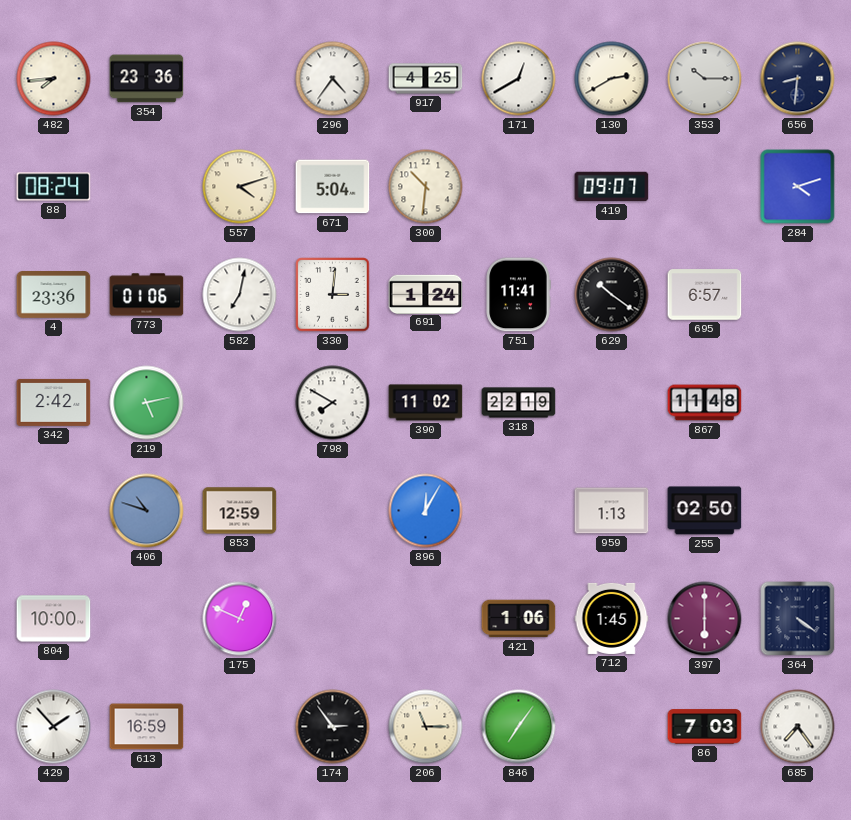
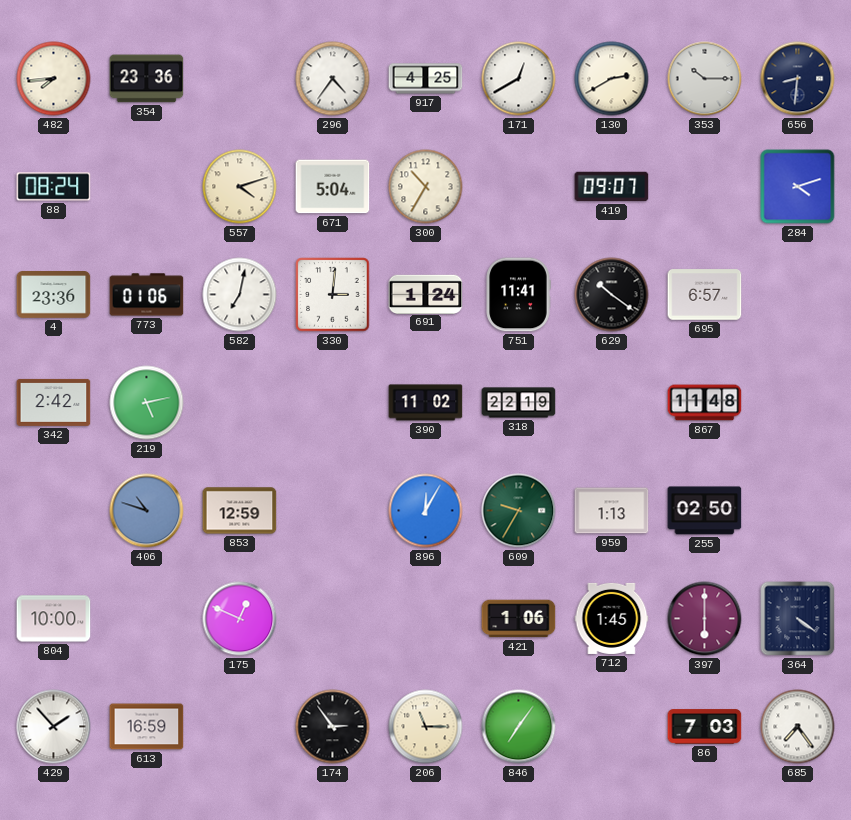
300: 10:31 -> 10:35 (426, 187)
798: 7:50 -> none (333, 403)
609: none -> 9:35 (519, 511)
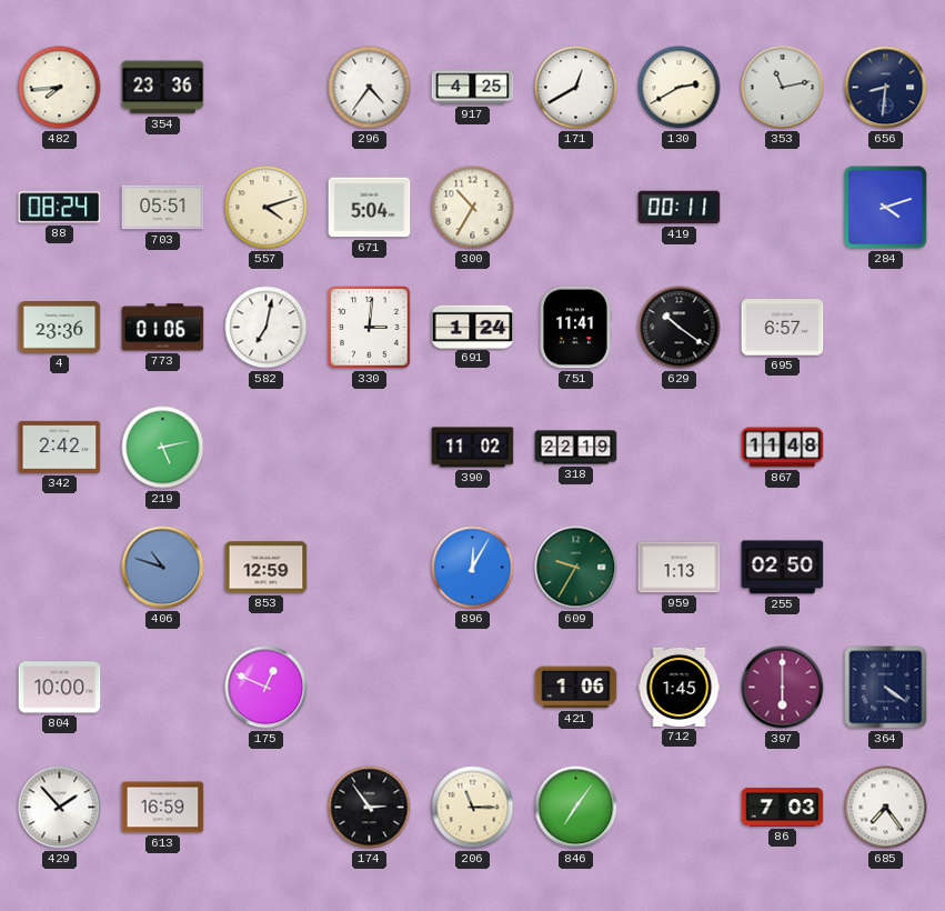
353: 10:15 -> 11:13 (783, 88)
703: none -> 05:51 (163, 208)
419: 09:07 -> 00:11 (680, 208)
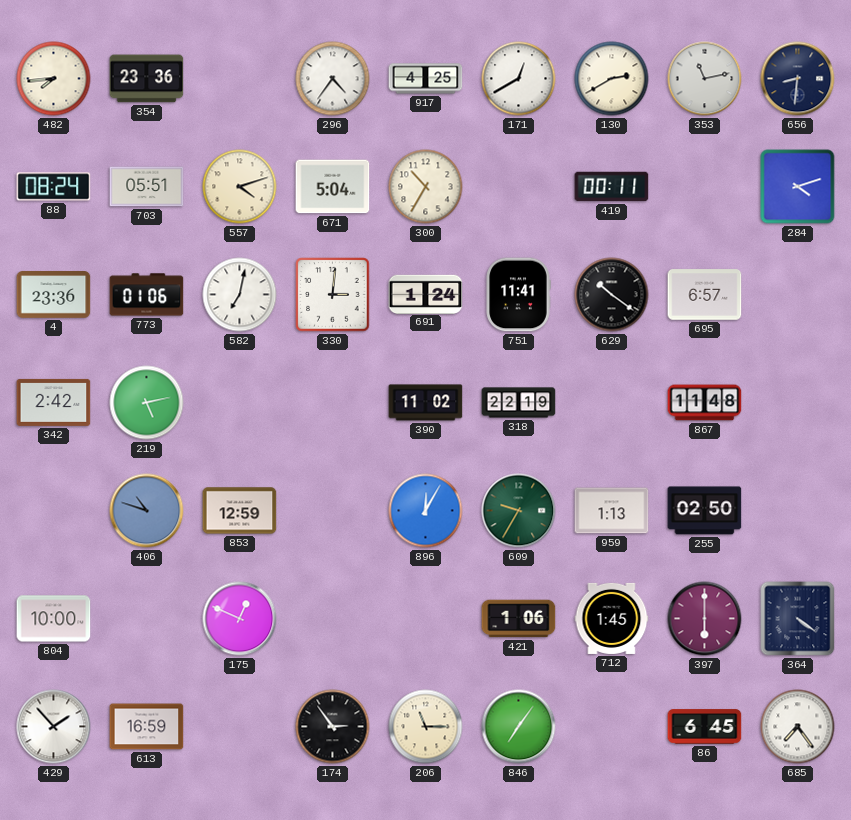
86: 7:03 -> 6:45 (705, 727)
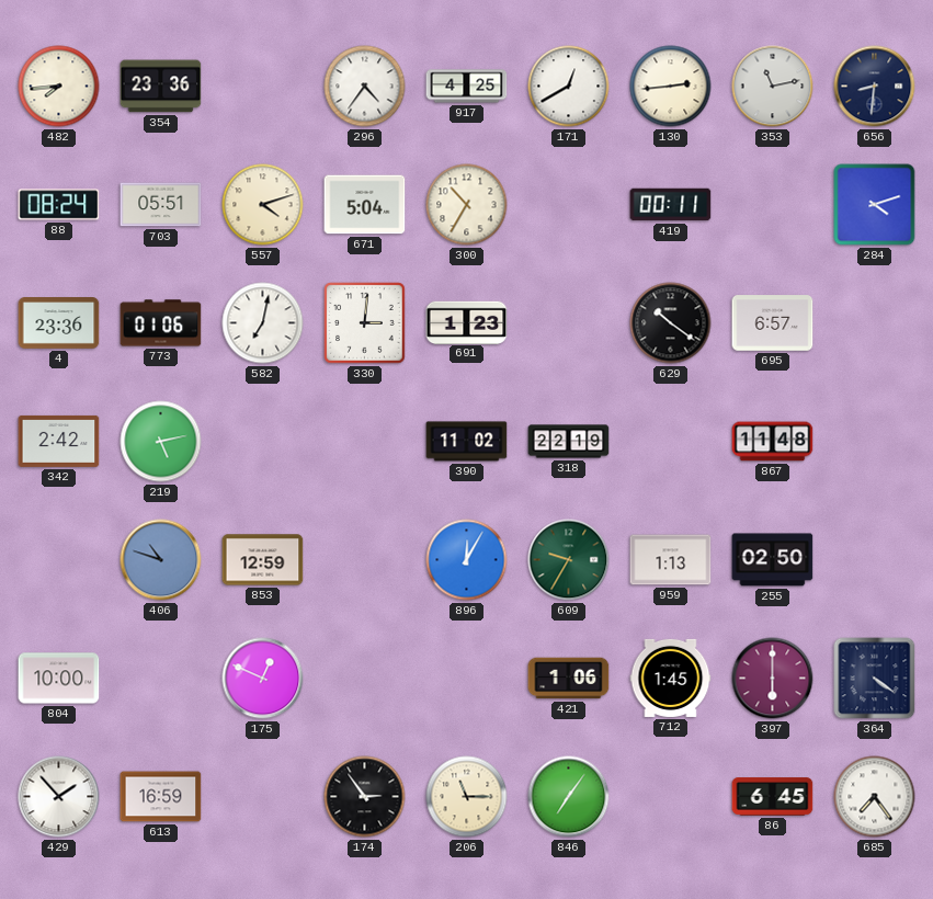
130: 2:40 -> 2:44 (671, 87)
691: 1:24 -> 1:23 (467, 322)
751: 11:41 -> none (518, 295)
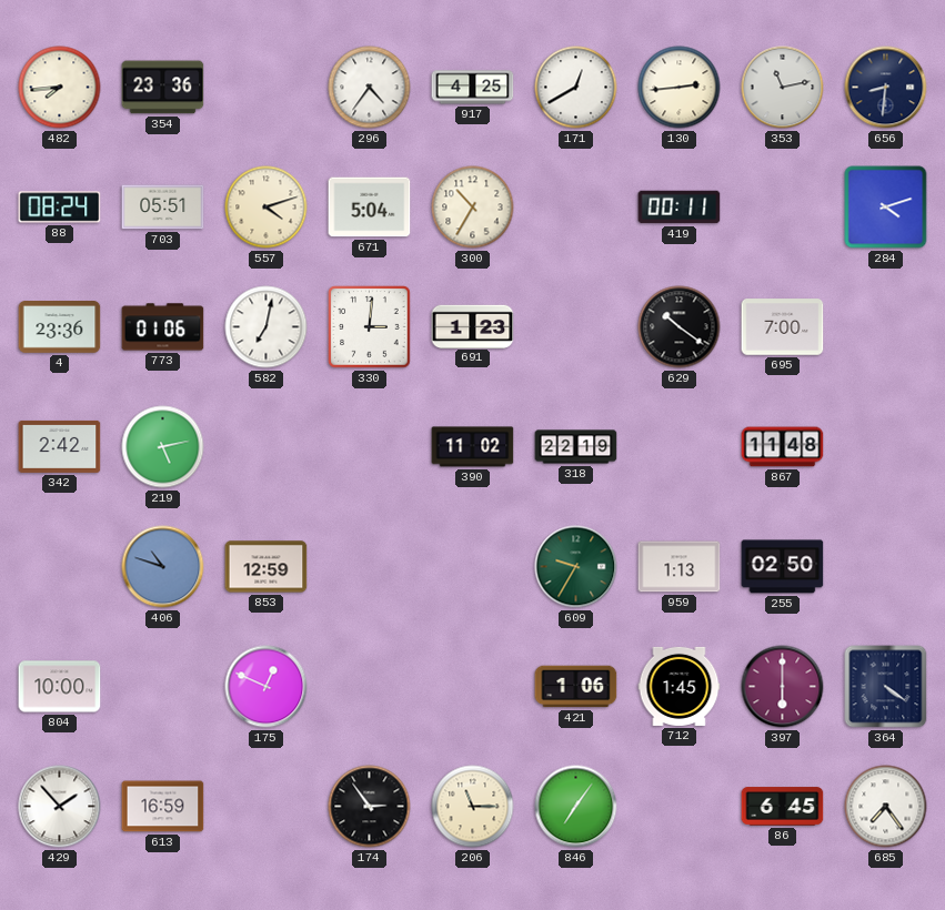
695: 6:57 -> 7:00 (783, 327)
896: 12:05 -> none (467, 560)
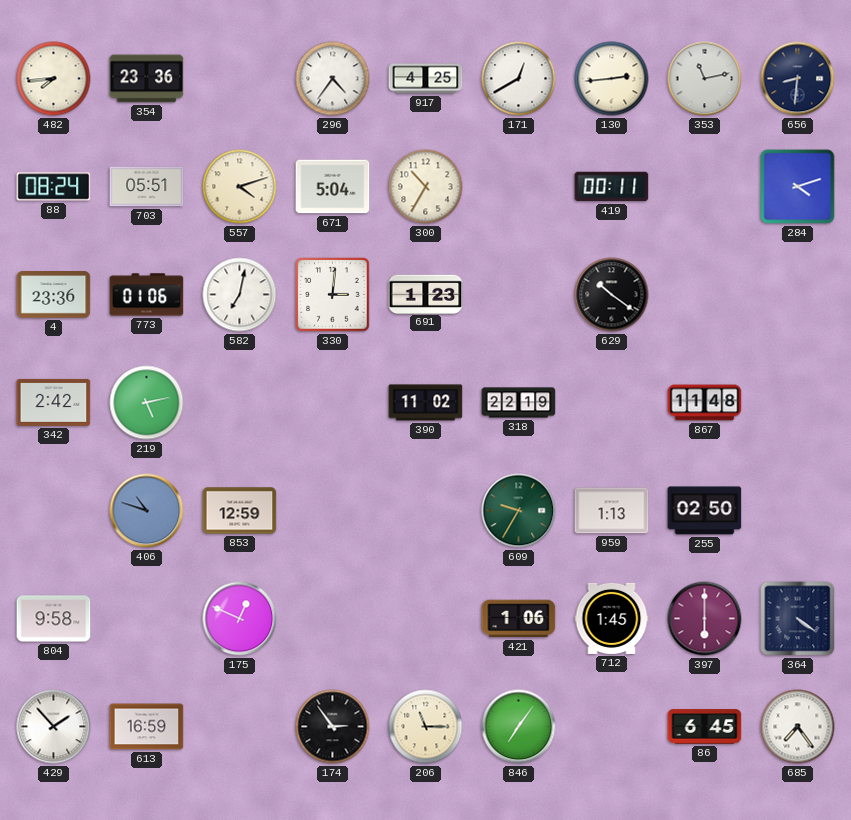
695: 7:00 -> none (783, 327)
804: 10:00 -> 9:58 (54, 619)
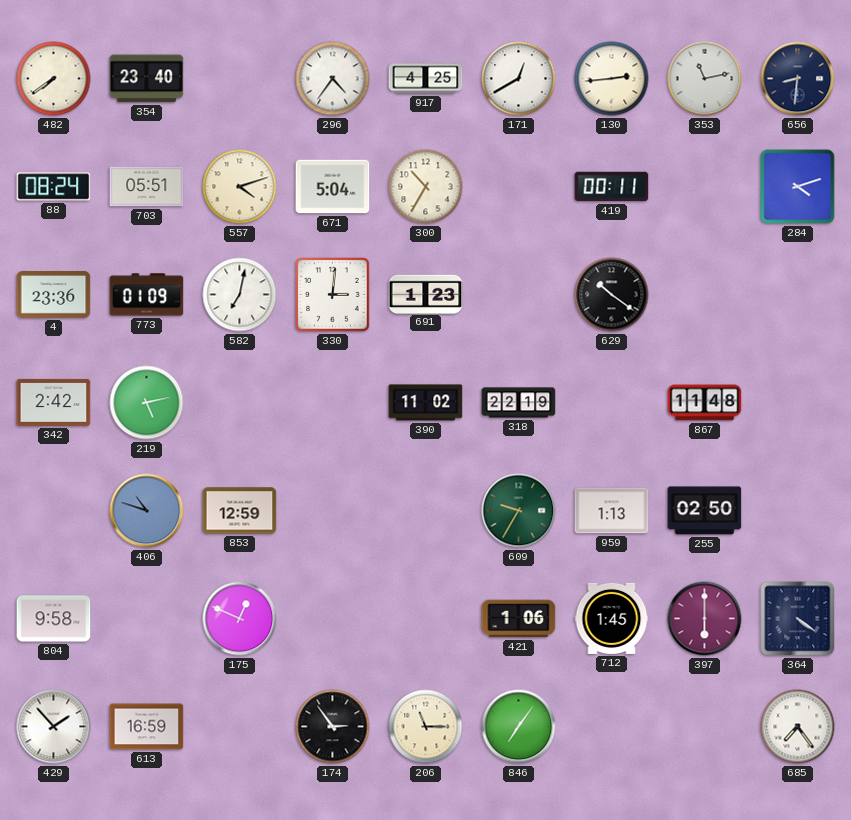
482: 7:44 -> 7:39 (54, 79)
354: 23:36 -> 23:40 (147, 79)
773: 01:06 -> 01:09 (147, 295)
86: 6:45 -> none (705, 727)
